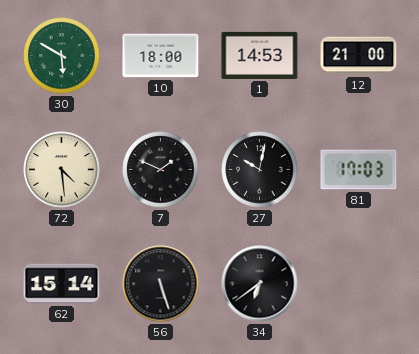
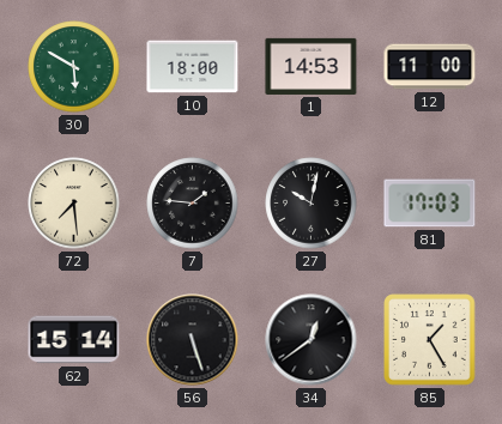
12: 21:00 -> 11:00 (430, 67)
72: 4:29 -> 7:29 (74, 204)
7: 1:49 -> 1:46 (193, 204)
34: 6:39 -> 12:39 (312, 340)
85: none -> 1:25 (430, 340)
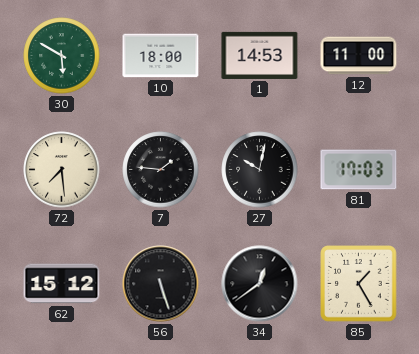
62: 15:14 -> 15:12 (62, 284)
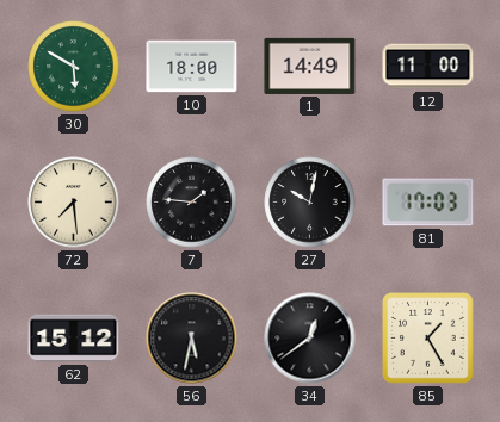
1: 14:53 -> 14:49 (310, 66)
56: 5:27 -> 5:32 (192, 339)
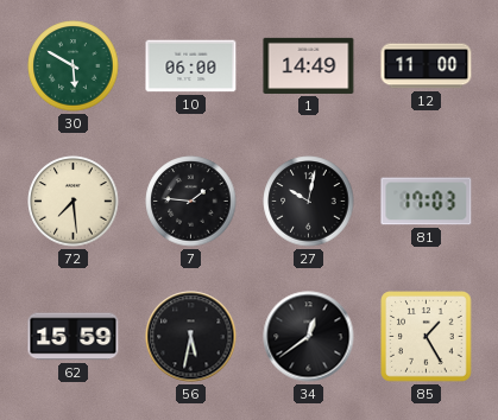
10: 18:00 -> 06:00 (191, 66)
62: 15:12 -> 15:59 (74, 337)
